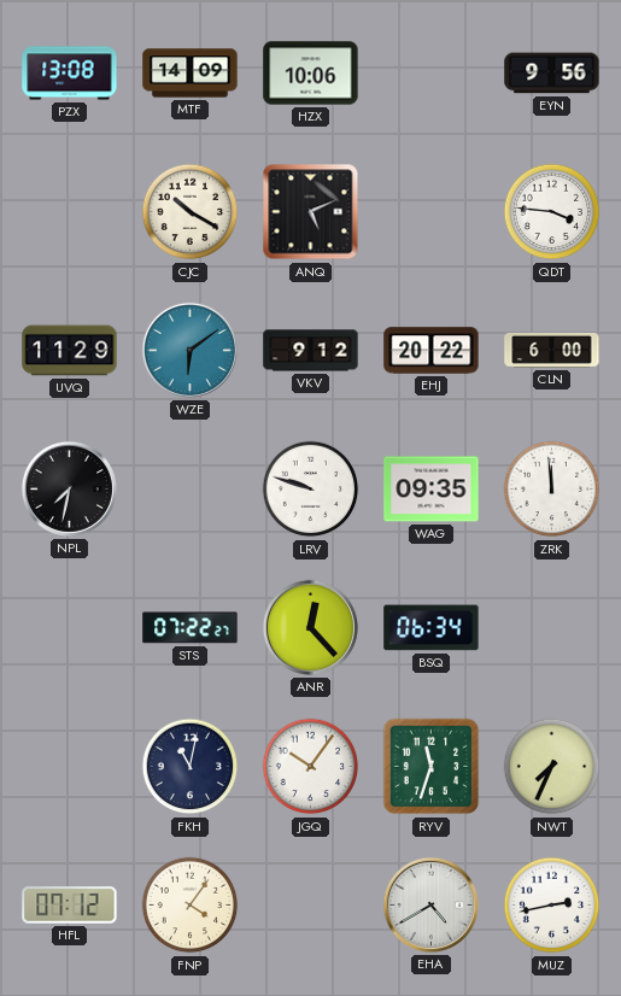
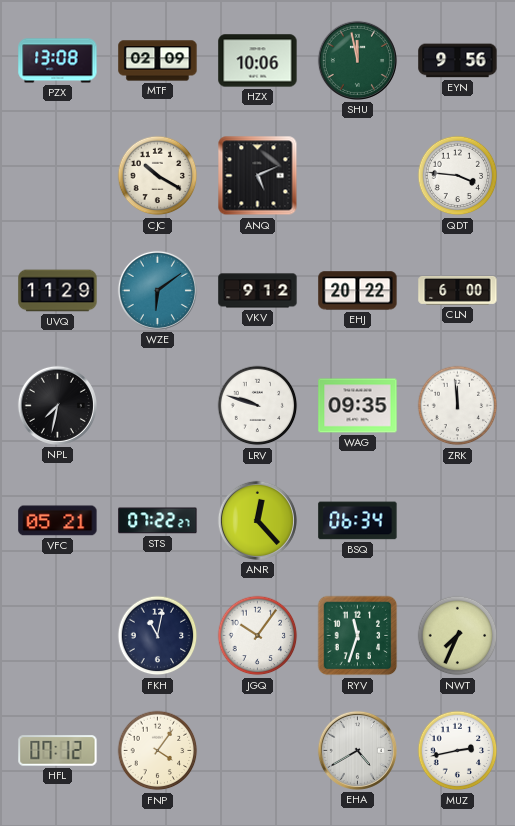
MTF: 14:09 -> 02:09 (158, 61)
SHU: none -> 11:58 (357, 60)
VFC: none -> 05:21 (58, 521)
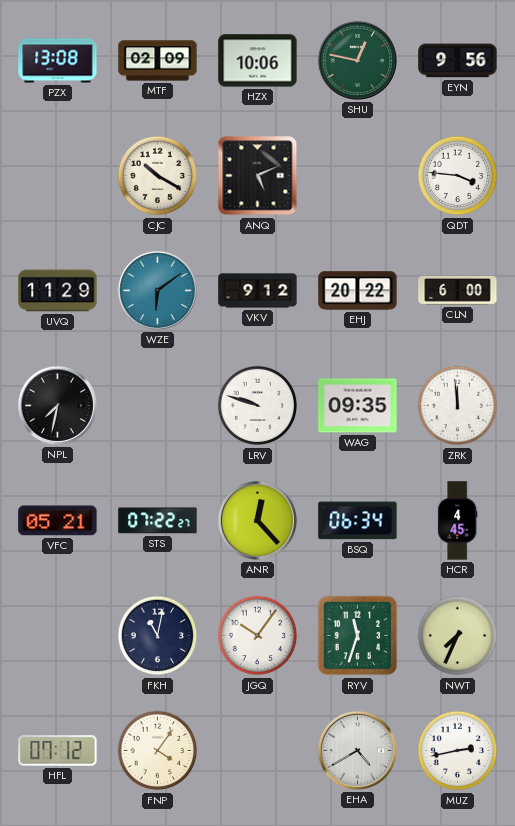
SHU: 11:58 -> 12:47 (357, 60)
HCR: none -> 4:45 (458, 521)
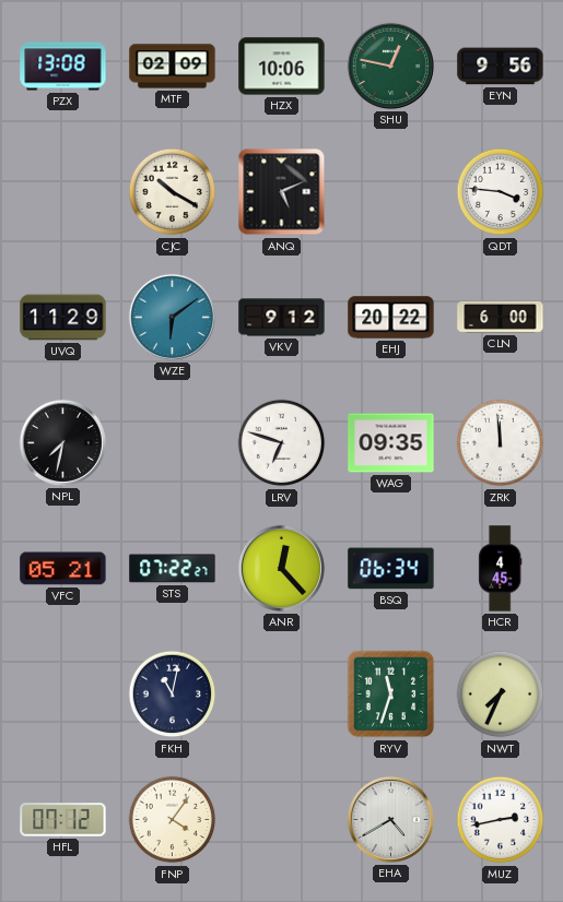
LRV: 9:48 -> 6:48 (282, 443)
JGQ: 10:06 -> none (258, 636)
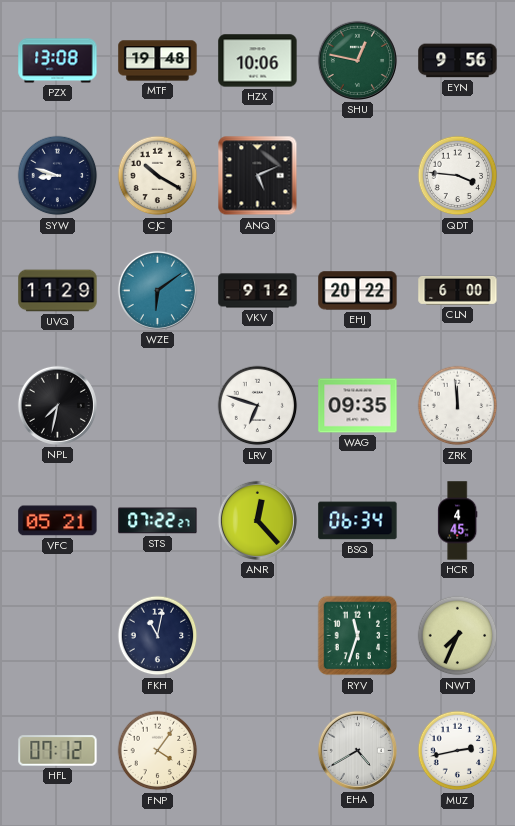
MTF: 02:09 -> 19:48 (158, 61)
SYW: none -> 8:48 (58, 176)
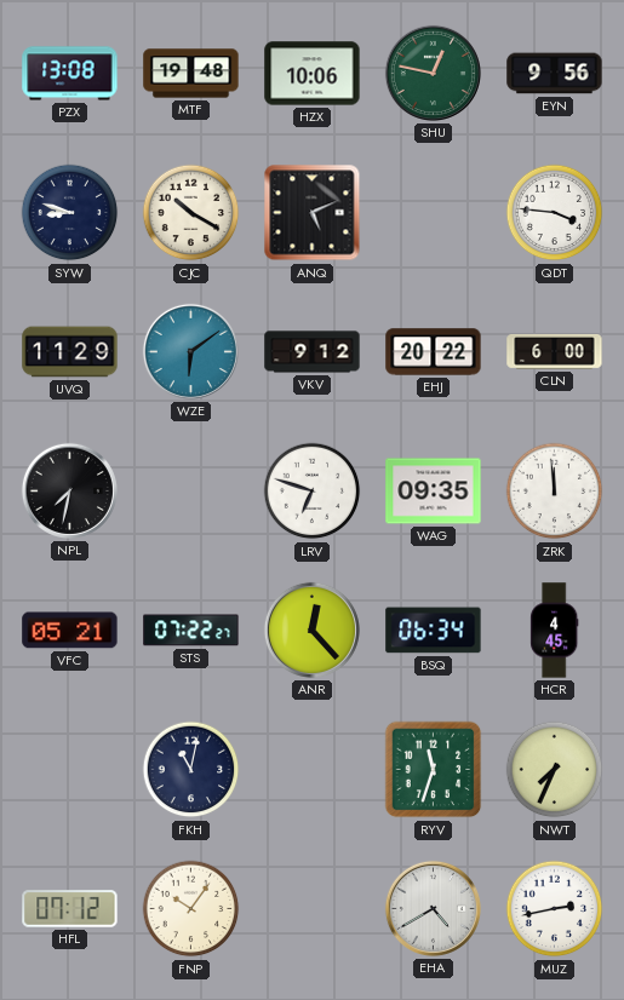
FNP: 4:06 -> 10:06 (191, 909)
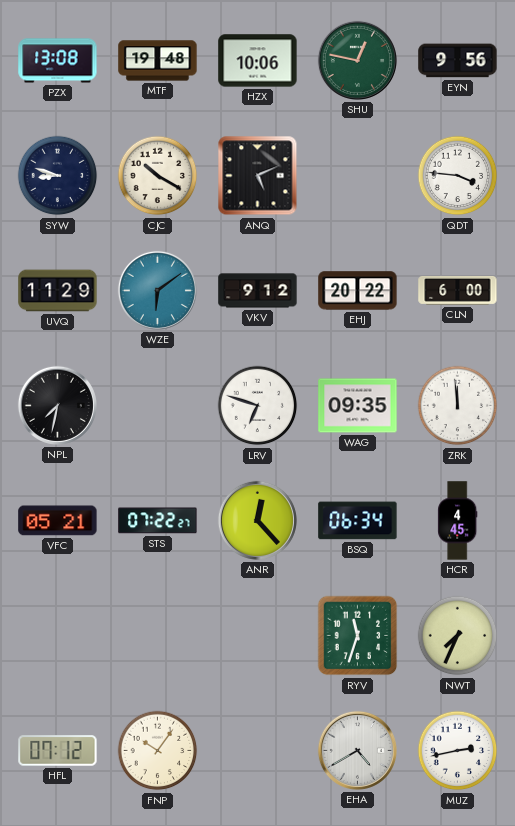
FKH: 11:02 -> none (191, 770)
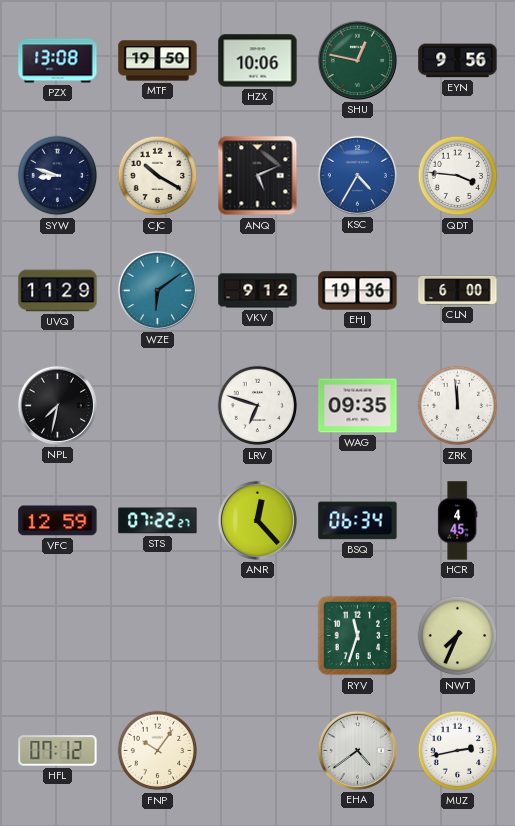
MTF: 19:48 -> 19:50 (158, 61)
KSC: none -> 4:35 (357, 175)
EHJ: 20:22 -> 19:36 (358, 291)
VFC: 05:21 -> 12:59 (58, 521)
EHA: 4:40 -> 4:39 (357, 750)
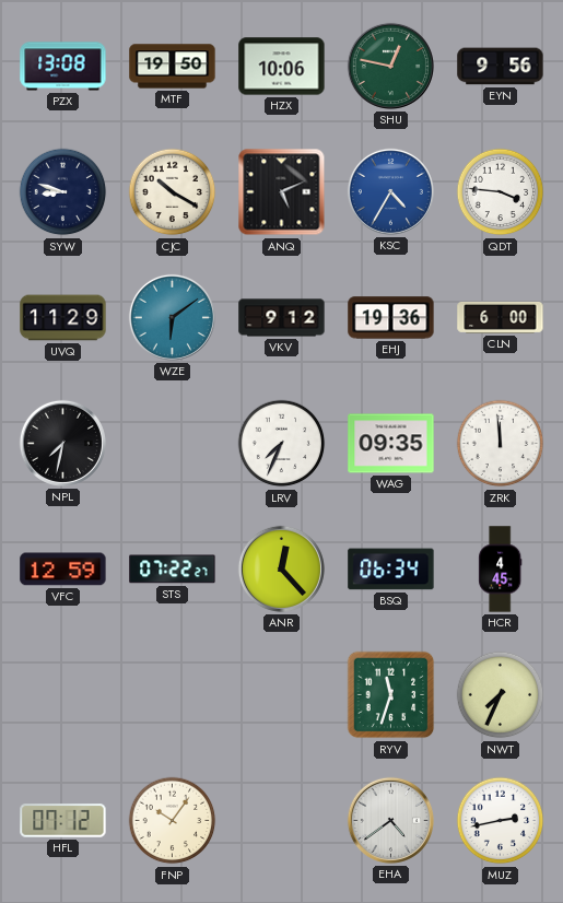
LRV: 6:48 -> 7:34 (282, 444)
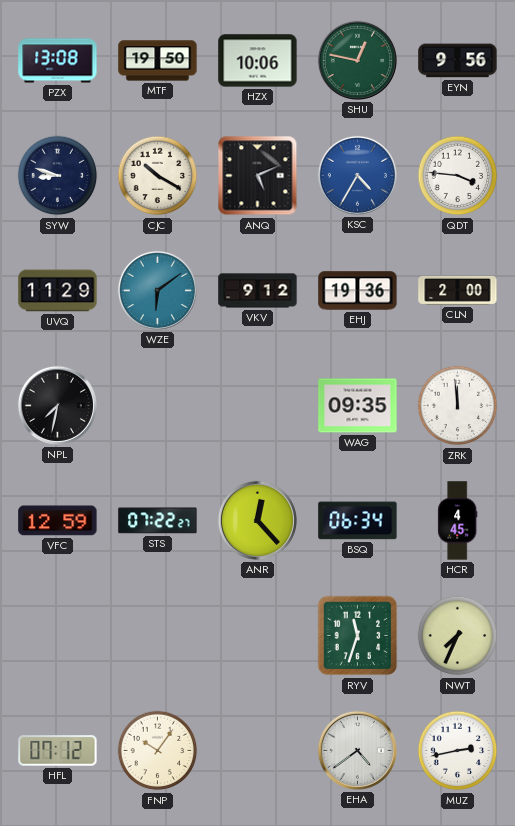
CLN: 6:00 -> 2:00 (458, 290)
LRV: 7:34 -> none (282, 444)
